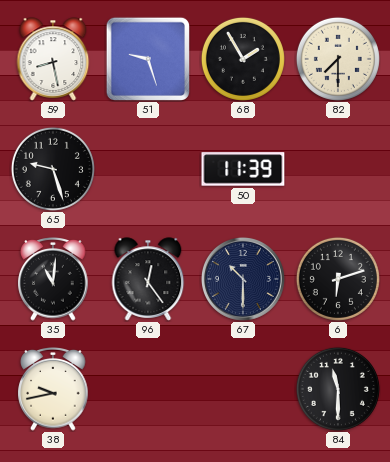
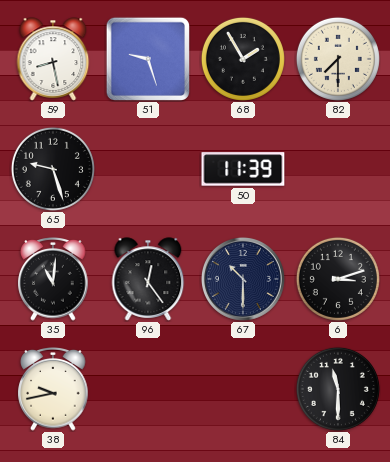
6: 6:12 -> 3:12 (338, 279)
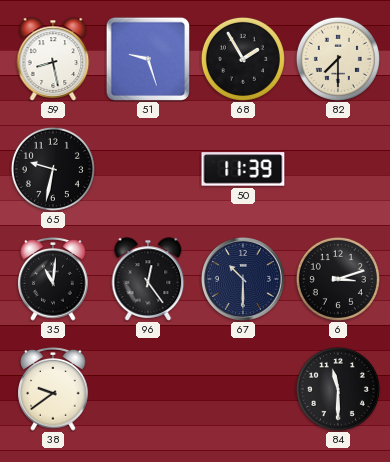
65: 9:27 -> 9:32 (53, 169)
38: 9:43 -> 9:39 (53, 390)
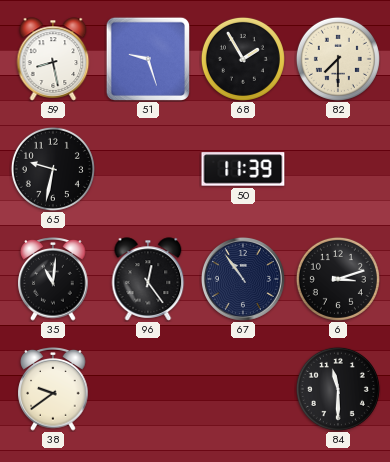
67: 10:30 -> 10:54 (243, 279)
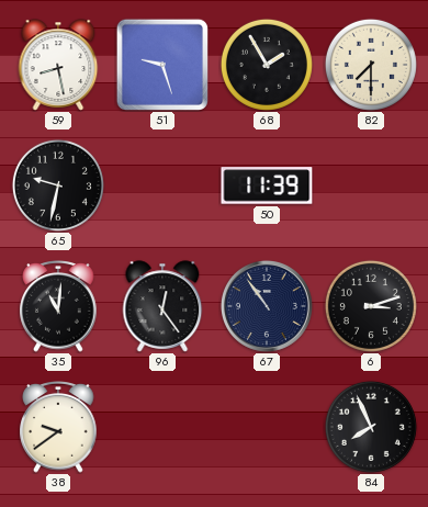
84: 11:30 -> 7:56 (371, 427)
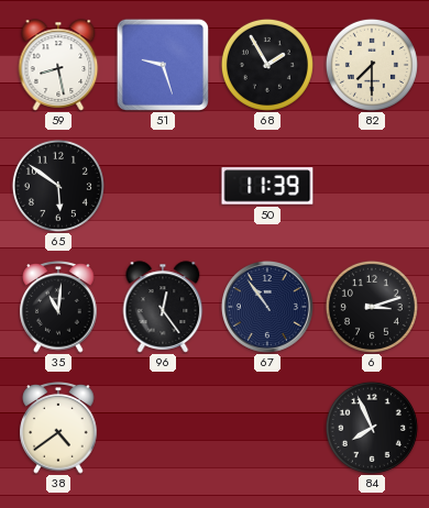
65: 9:32 -> 5:51 (58, 186)
38: 9:39 -> 4:39 (58, 429)
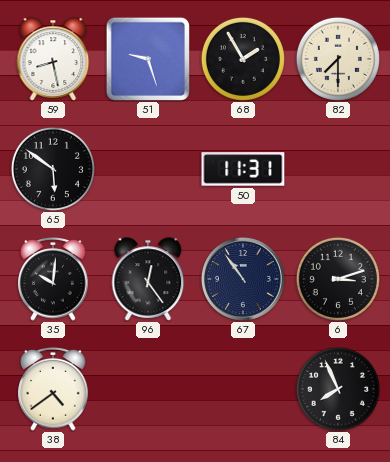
50: 11:39 -> 11:31 (243, 169)
35: 11:01 -> 10:01 (53, 280)
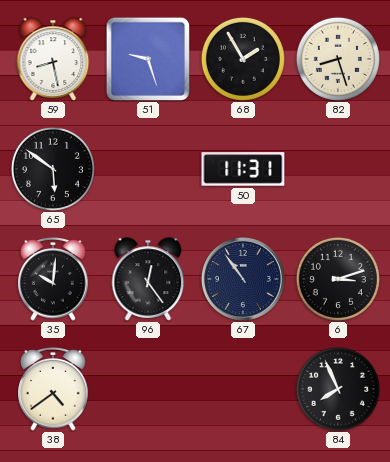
82: 7:30 -> 8:27 (338, 59)
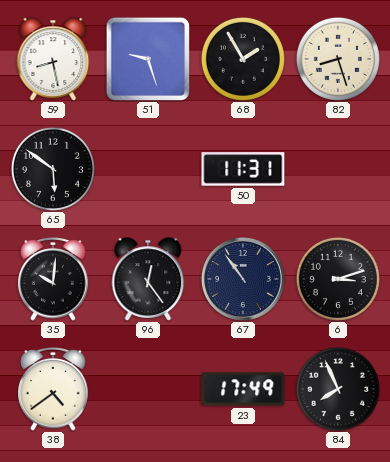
23: none -> 17:49 (243, 389)
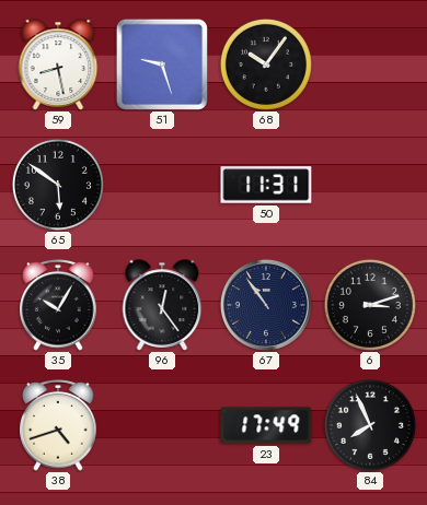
68: 1:55 -> 10:06 (266, 64)
82: 8:27 -> none (338, 59)
35: 10:01 -> 10:05 (58, 306)
38: 4:39 -> 4:42 (58, 426)
